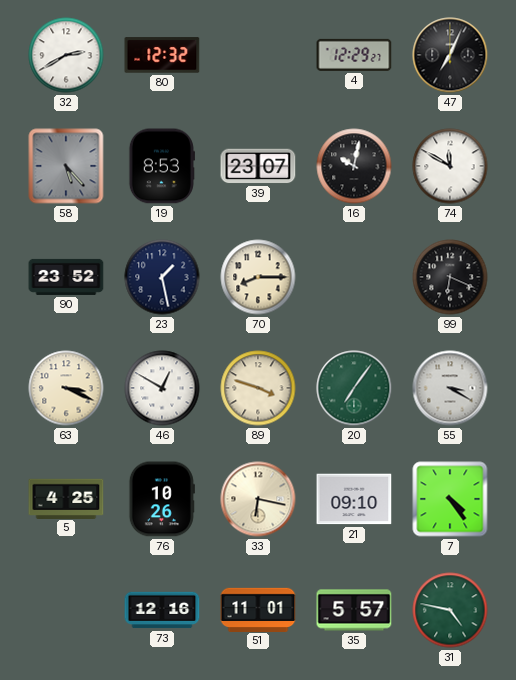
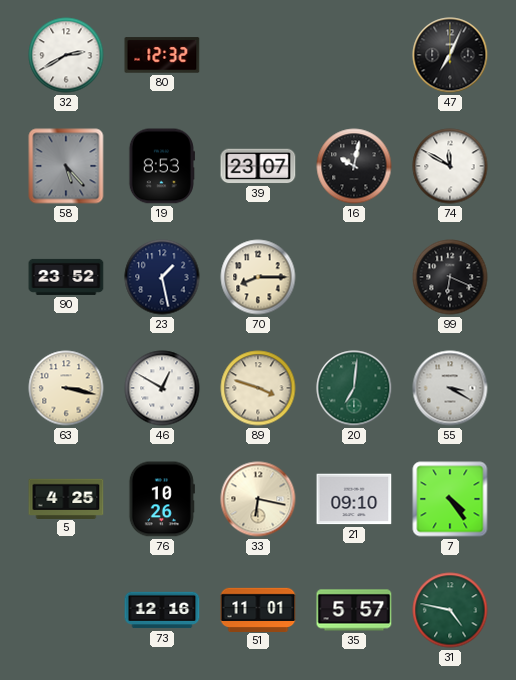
4: 12:29 -> none (354, 55)
63: 3:19 -> 3:17 (66, 388)
20: 7:06 -> 7:01 (354, 388)
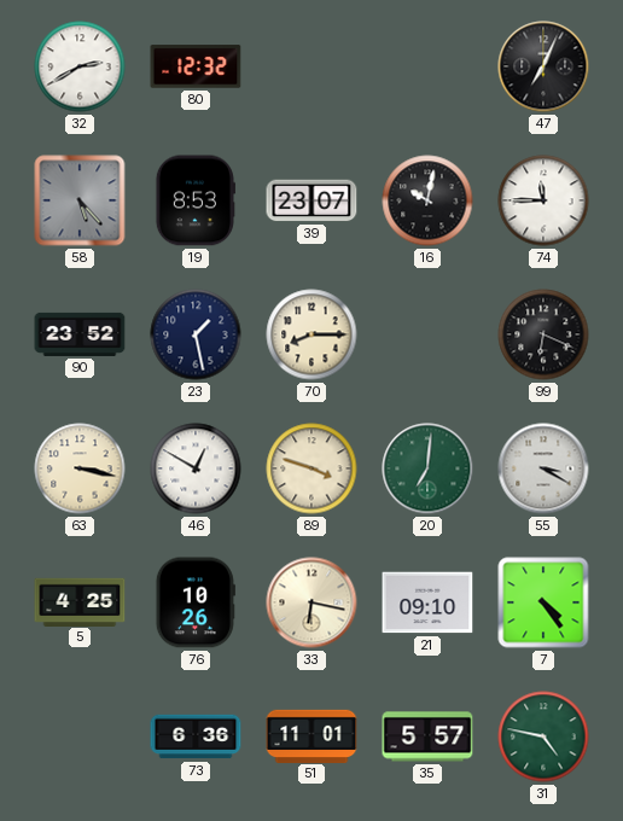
74: 11:50 -> 11:45 (543, 200)
73: 12:16 -> 6:36 (196, 736)
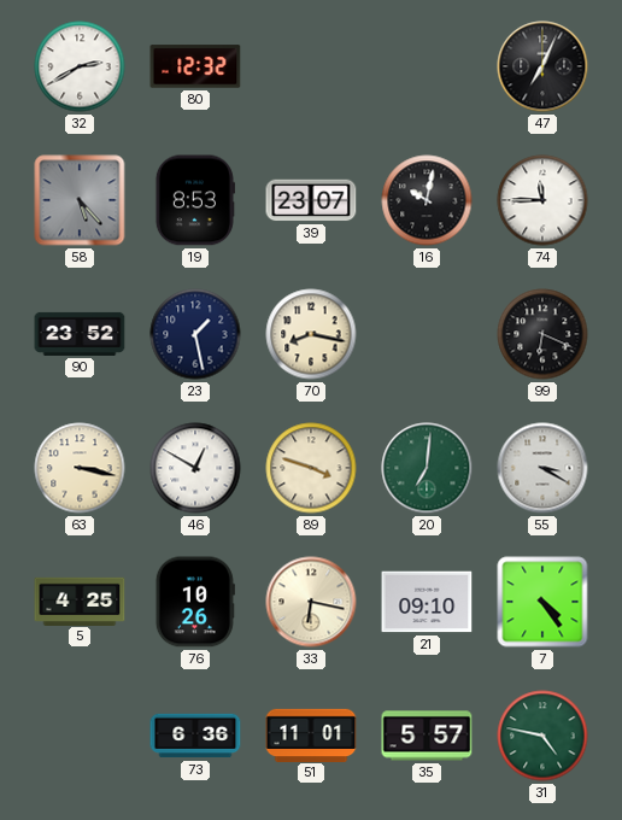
70: 8:15 -> 8:17 (311, 334)
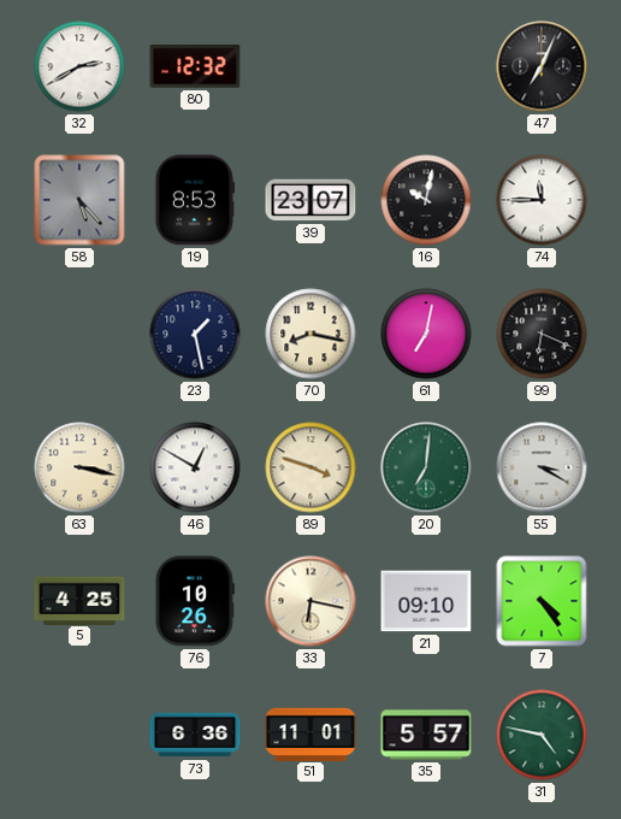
90: 23:52 -> none (80, 334)
61: none -> 7:02 (426, 334)
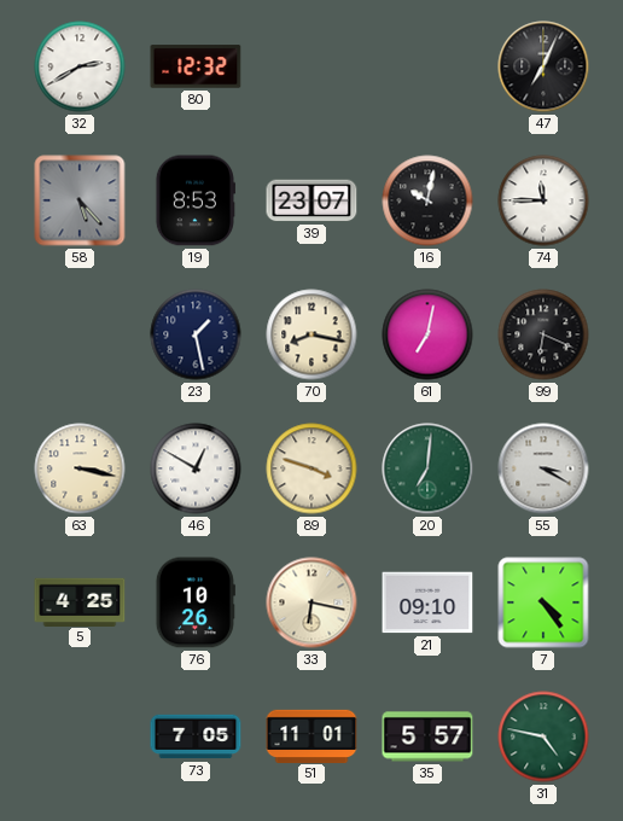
73: 6:36 -> 7:05 (196, 736)
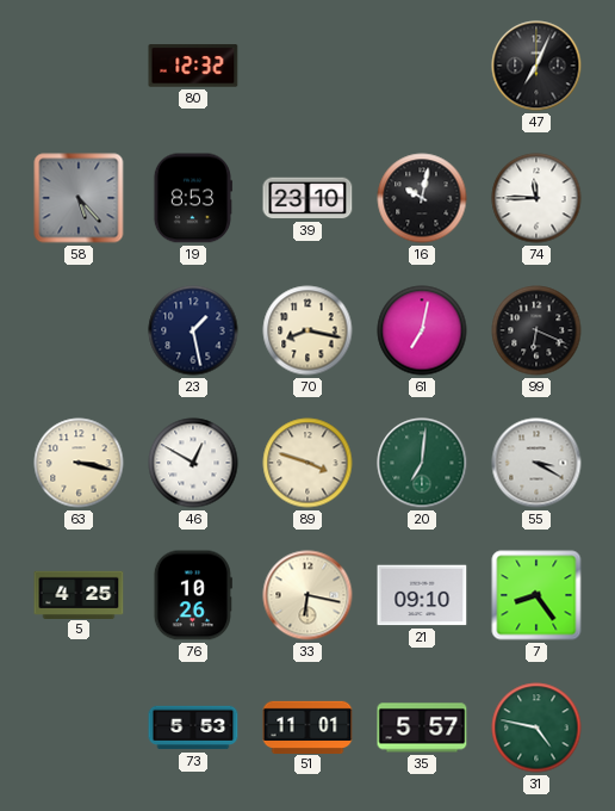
32: 2:40 -> none (80, 66)
39: 23:07 -> 23:10 (307, 198)
7: 4:24 -> 8:24 (536, 595)
73: 7:05 -> 5:53 (193, 728)
